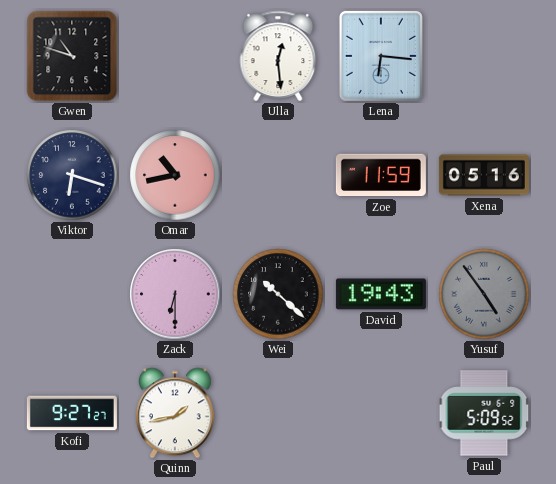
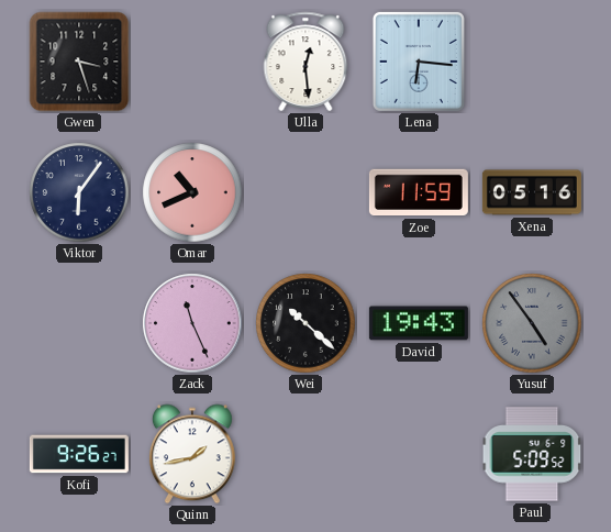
Gwen: 10:48 -> 3:27 (79, 62)
Viktor: 6:18 -> 6:06 (79, 192)
Omar: 10:43 -> 10:41 (192, 192)
Zack: 6:30 -> 11:26 (192, 323)
Kofi: 9:27 -> 9:26 (79, 454)
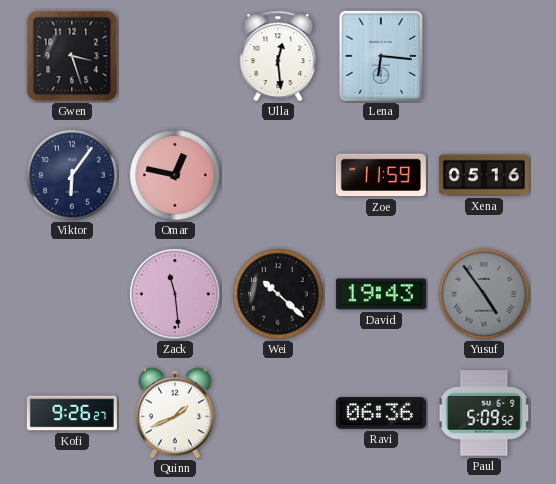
Omar: 10:41 -> 12:47 (175, 175)
Zack: 11:26 -> 11:29 (175, 294)
Quinn: 1:43 -> 1:41 (175, 413)
Ravi: none -> 06:36 (381, 413)
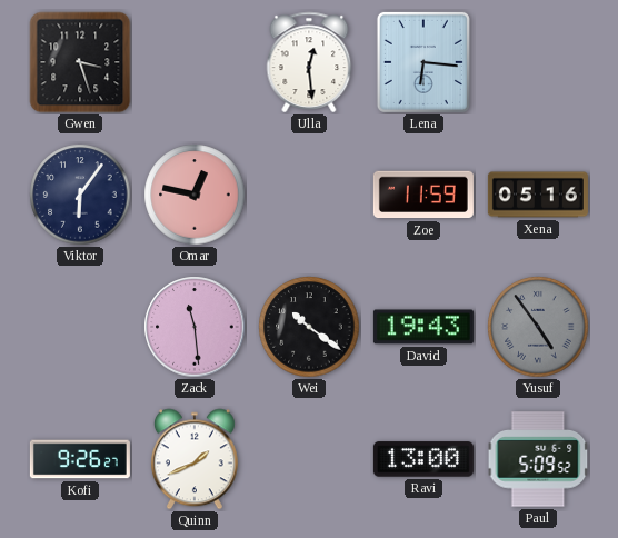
Wei: 10:22 -> 10:21 (309, 327)
Ravi: 06:36 -> 13:00 (423, 459)
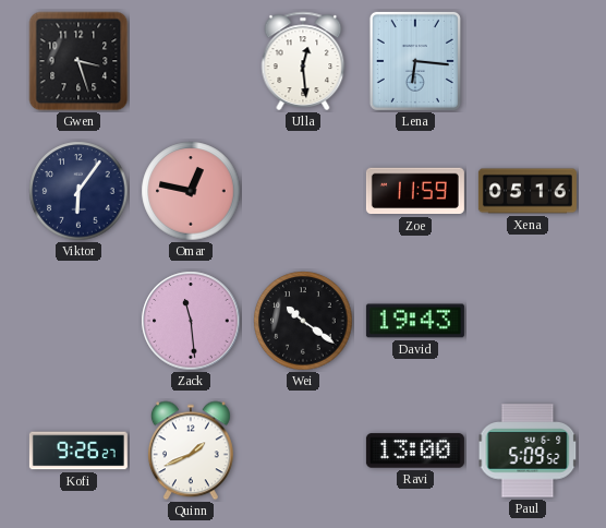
Yusuf: 4:54 -> none (538, 327)
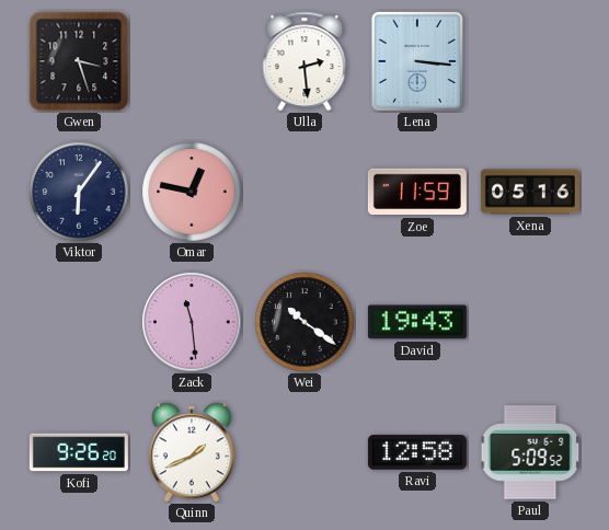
Ulla: 12:29 -> 2:29 (304, 61)
Lena: 6:16 -> 3:16 (417, 61)
Kofi: 9:26:27 -> 9:26:20 (79, 452)
Ravi: 13:00 -> 12:58 (417, 452)
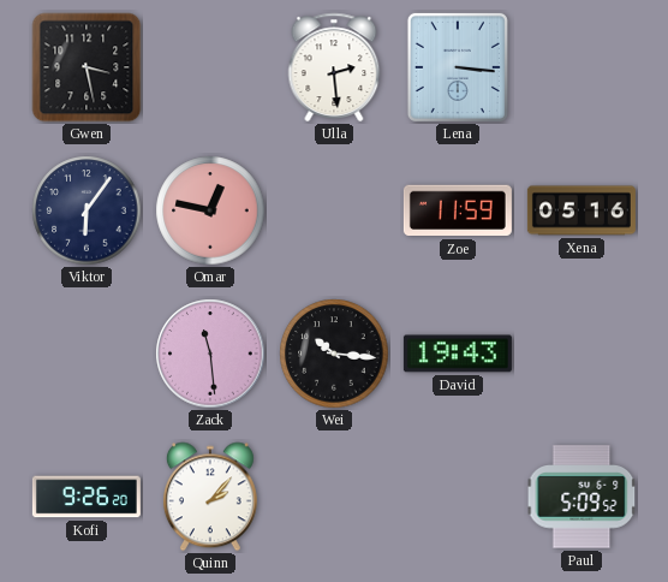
Gwen: 3:27 -> 3:28 (87, 67)
Wei: 10:21 -> 10:16 (334, 354)
Quinn: 1:41 -> 2:07 (210, 497)
Ravi: 12:58 -> none (417, 452)
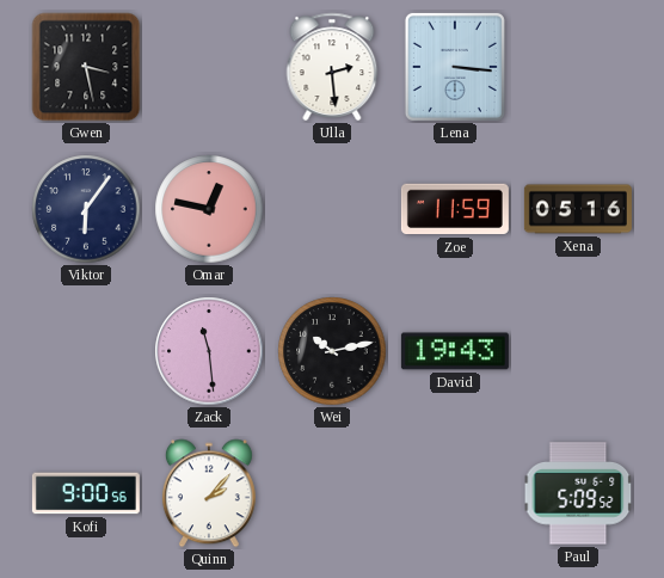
Wei: 10:16 -> 10:13 (332, 351)
Kofi: 9:26 -> 9:00 (86, 493)
